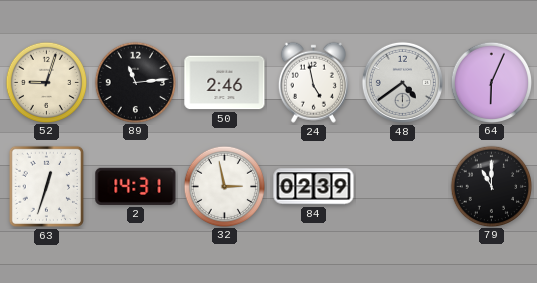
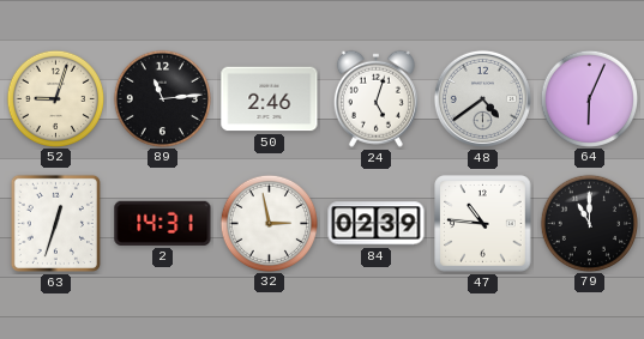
24: 4:58 -> 5:03 (375, 98)
47: none -> 10:46 (483, 224)
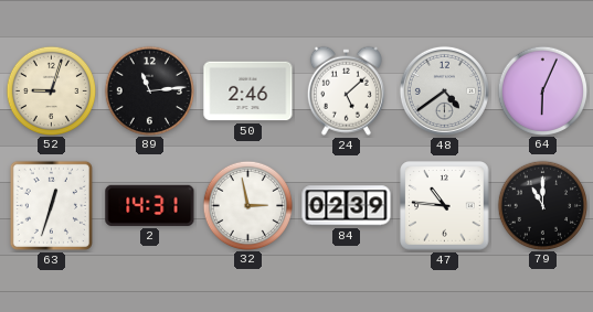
24: 5:03 -> 5:08 (346, 90)
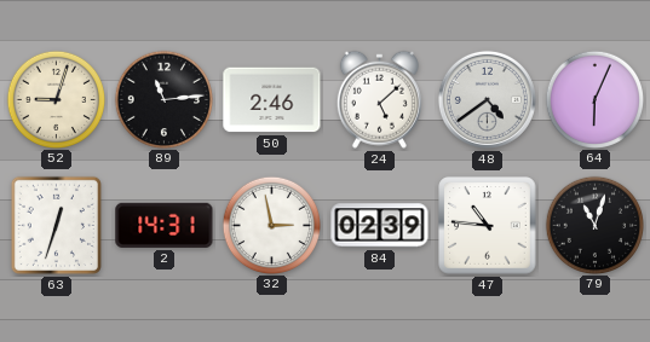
79: 11:00 -> 11:03 (594, 225)
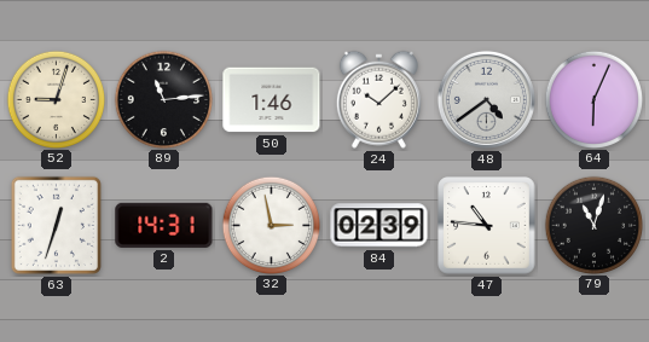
50: 2:46 -> 1:46 (272, 100)
24: 5:08 -> 10:08 (378, 99)
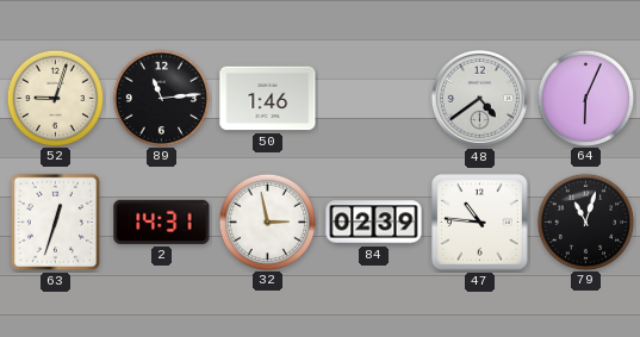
24: 10:08 -> none (378, 99)
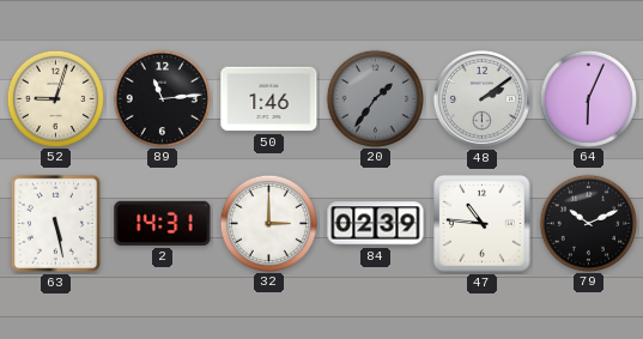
20: none -> 1:36 (375, 98)
48: 4:39 -> 2:09 (481, 98)
63: 12:33 -> 5:28 (55, 223)
32: 2:58 -> 3:00 (268, 223)
79: 11:03 -> 10:11 (588, 223)
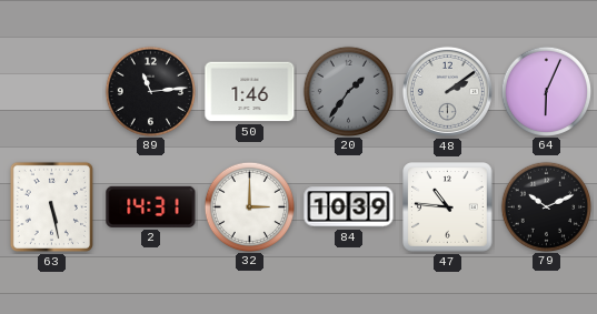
52: 9:03 -> none (55, 98)
84: 02:39 -> 10:39 (349, 207)
